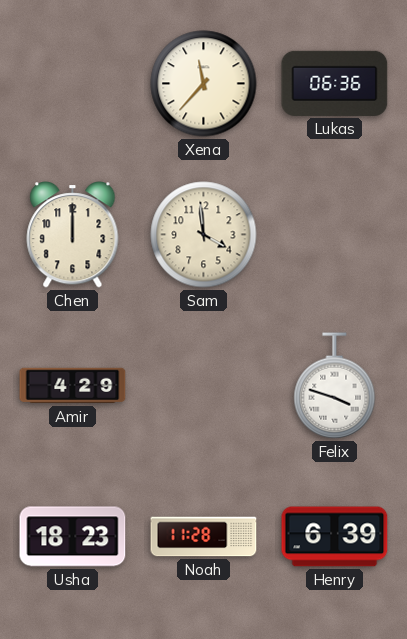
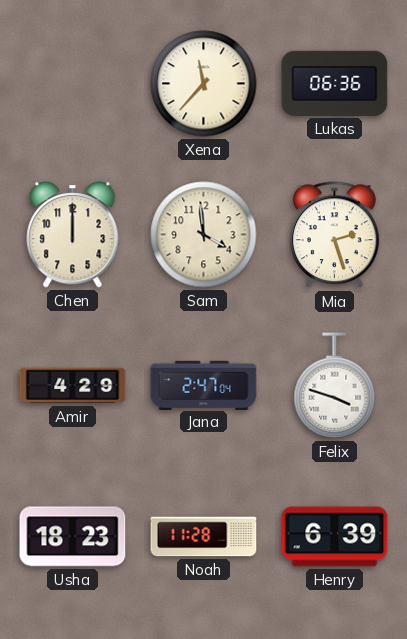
Mia: none -> 2:27 (335, 235)
Jana: none -> 2:47 (204, 385)
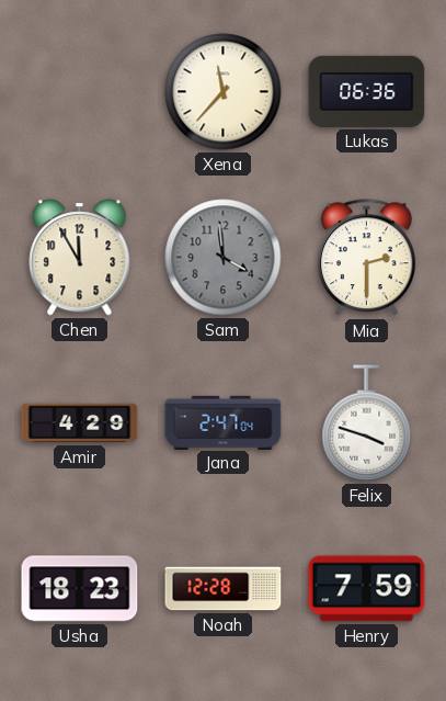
Chen: 12:00 -> 11:55 (80, 258)
Sam dial: cream -> grey (224, 258)
Mia: 2:27 -> 2:30 (367, 258)
Noah: 11:28 -> 12:28 (224, 589)
Henry: 6:39 -> 7:59 (367, 589)
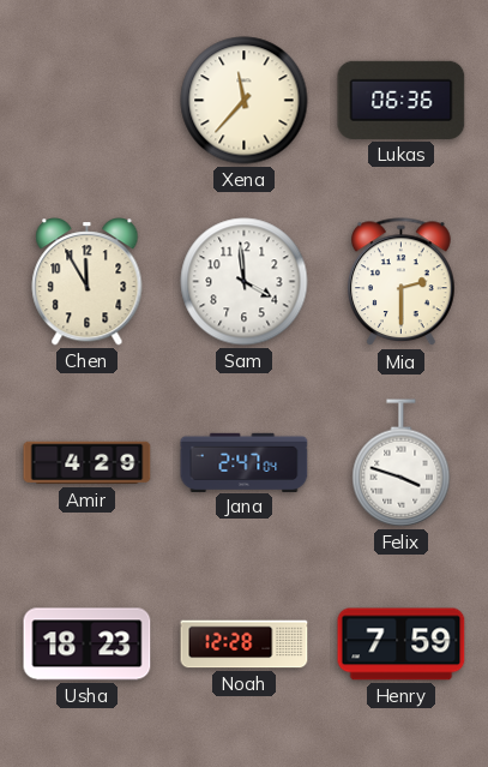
Sam dial: grey -> white (245, 282)
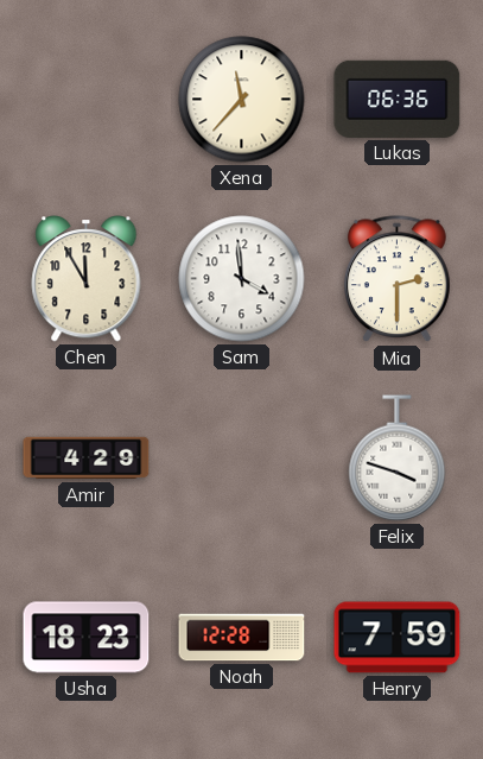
Jana: 2:47 -> none (245, 462)
